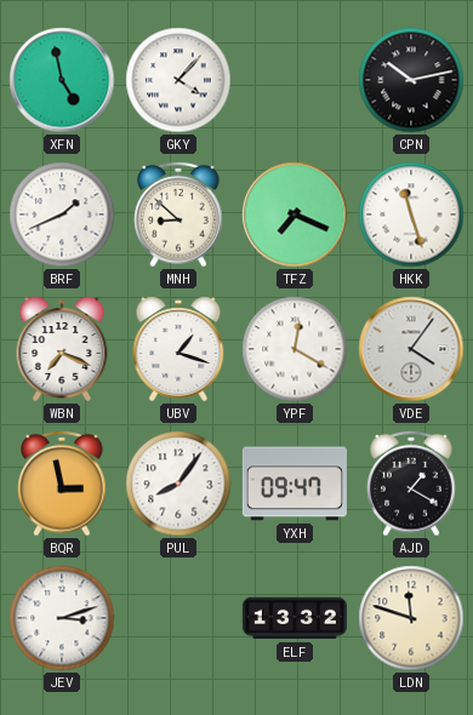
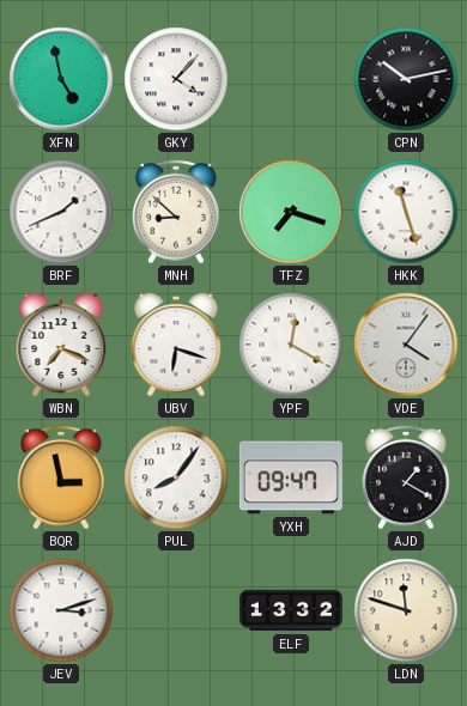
TFZ: 7:19 -> 7:18 (291, 212)
UBV: 1:18 -> 6:18 (176, 345)
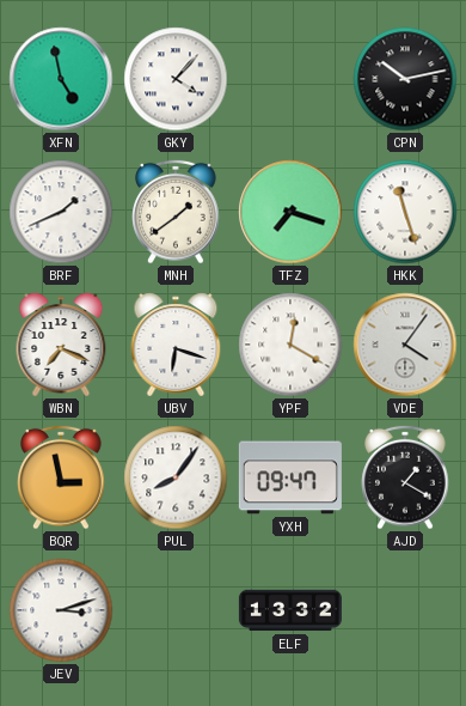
MNH: 8:52 -> 1:39 (176, 212)
LDN: 11:48 -> none (406, 610)
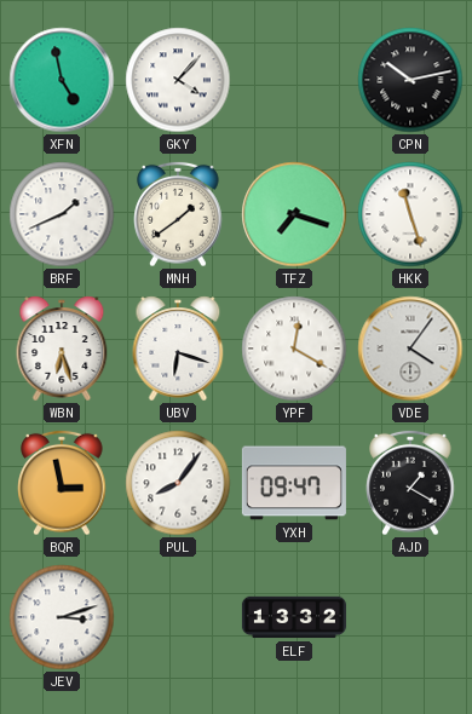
WBN: 7:19 -> 6:27 (62, 349)
